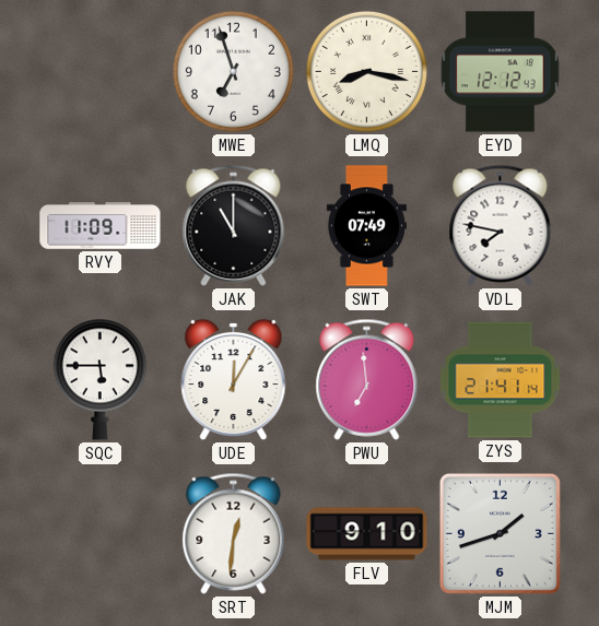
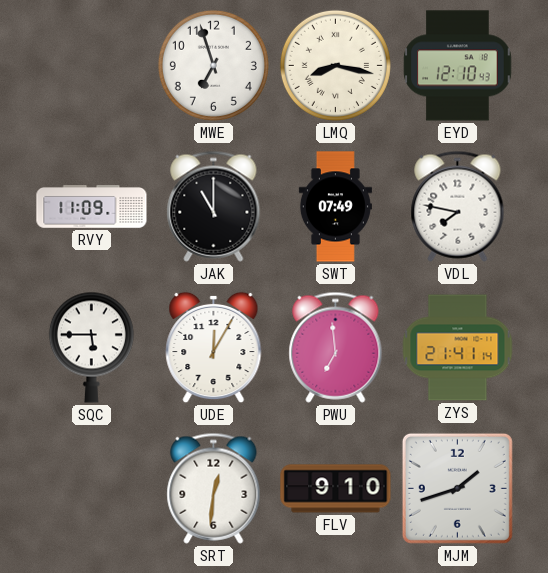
EYD: 12:12 -> 12:10 (458, 66)
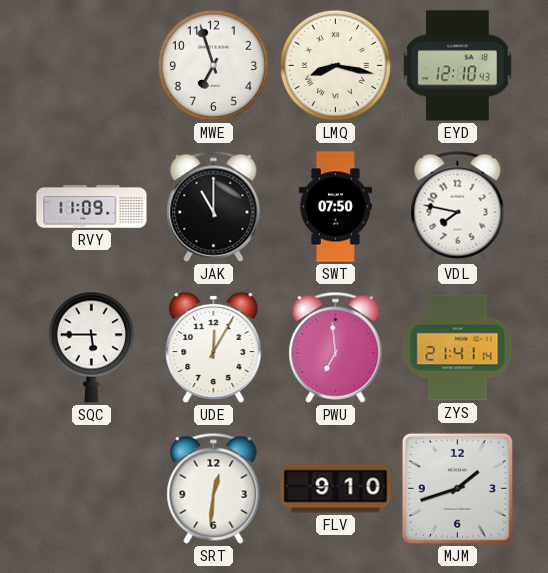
SWT: 07:49 -> 07:50 (335, 207)
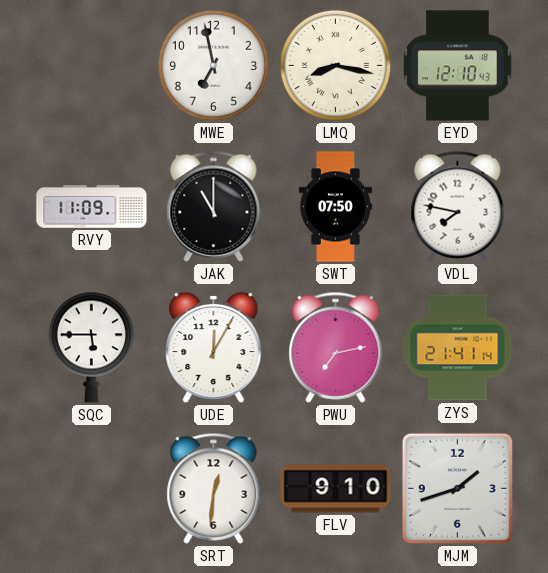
MWE: 6:57 -> 6:58 (213, 65)
PWU: 6:59 -> 7:13 (336, 347)
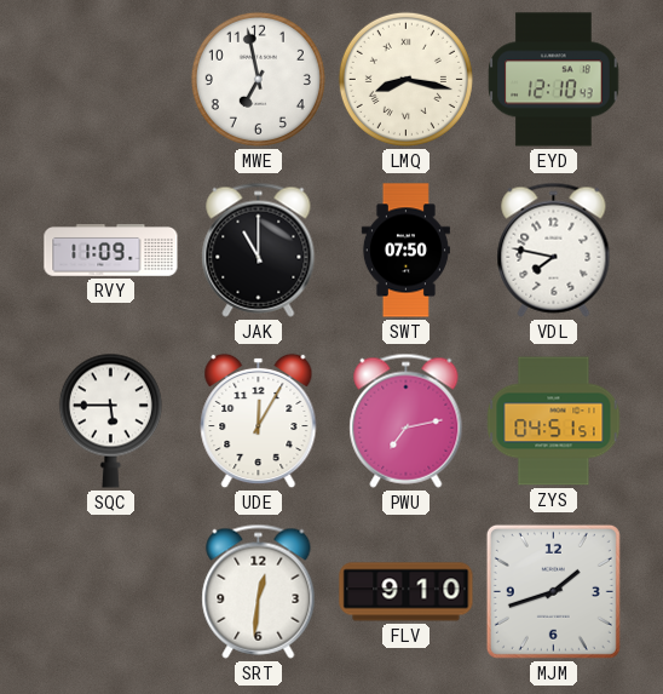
ZYS: 21:41 -> 04:51 (554, 421)
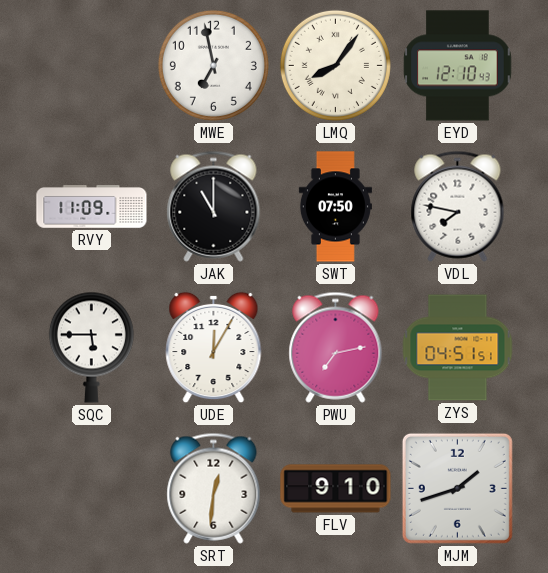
LMQ: 8:17 -> 8:06 (335, 65)
